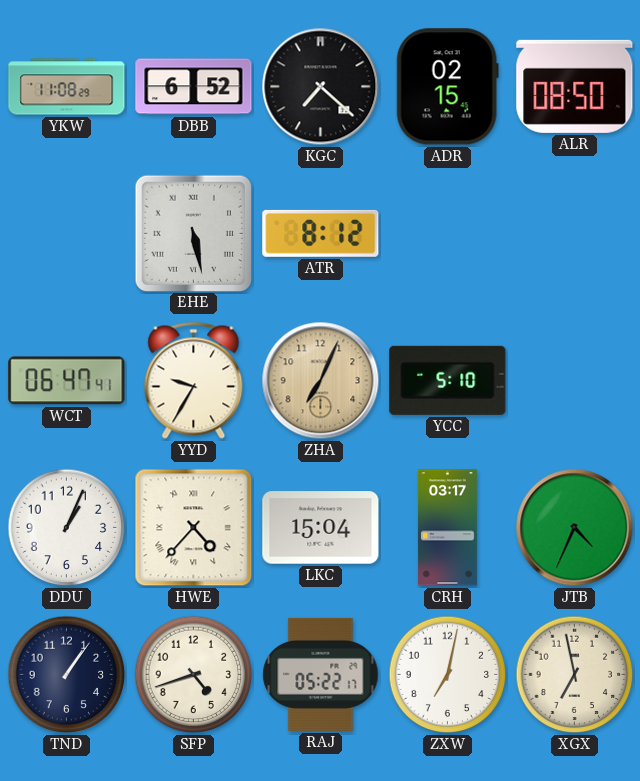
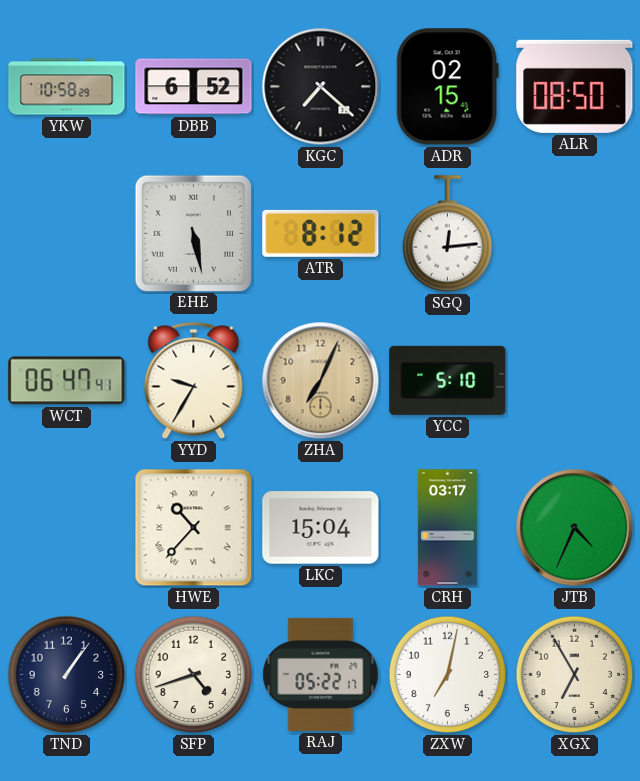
YKW: 11:08 -> 10:58 (67, 87)
SGQ: none -> 12:14 (448, 234)
DDU: 1:04 -> none (67, 528)
HWE: 4:37 -> 10:37 (194, 528)
XGX: 6:58 -> 6:55 (575, 675)
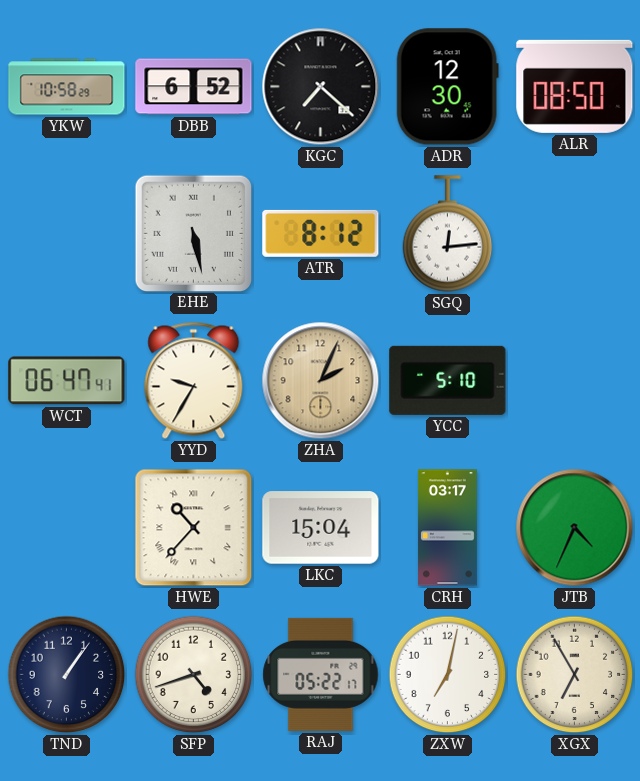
ADR: 02:15 -> 12:30 (447, 87)
ZHA: 7:04 -> 2:04 (321, 381)
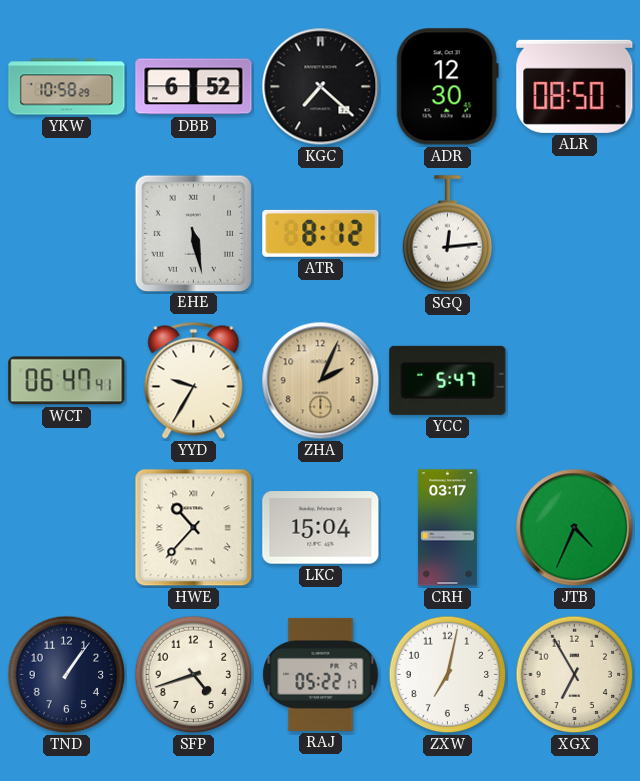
YCC: 5:10 -> 5:47 (448, 380)
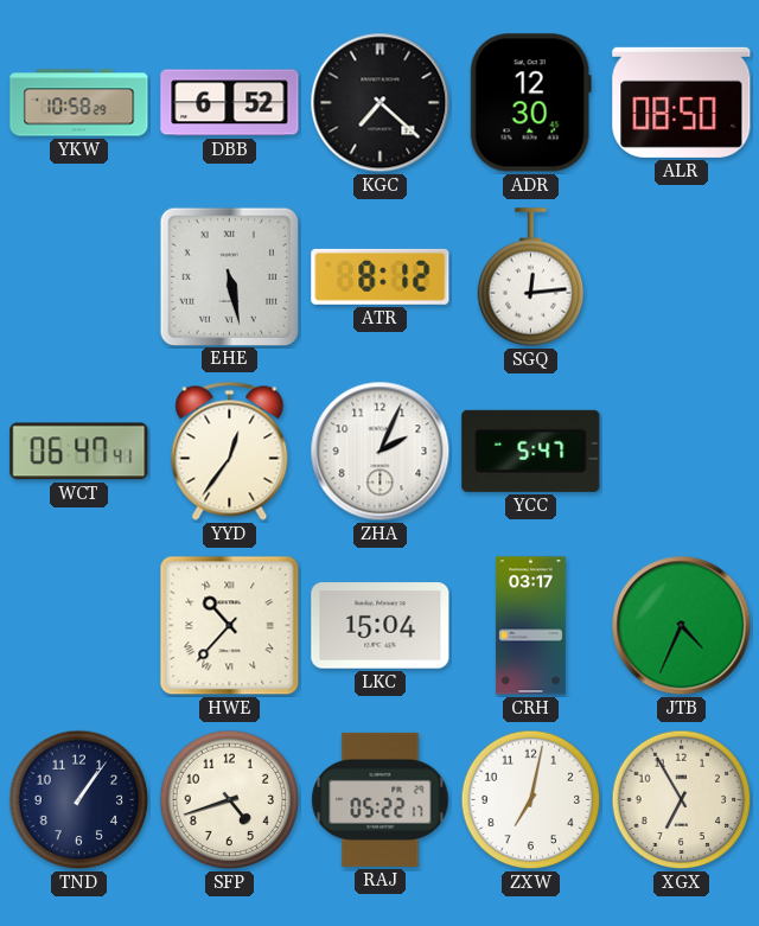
YYD: 9:35 -> 12:36 (230, 451)
ZHA dial: champagne -> white (381, 452)
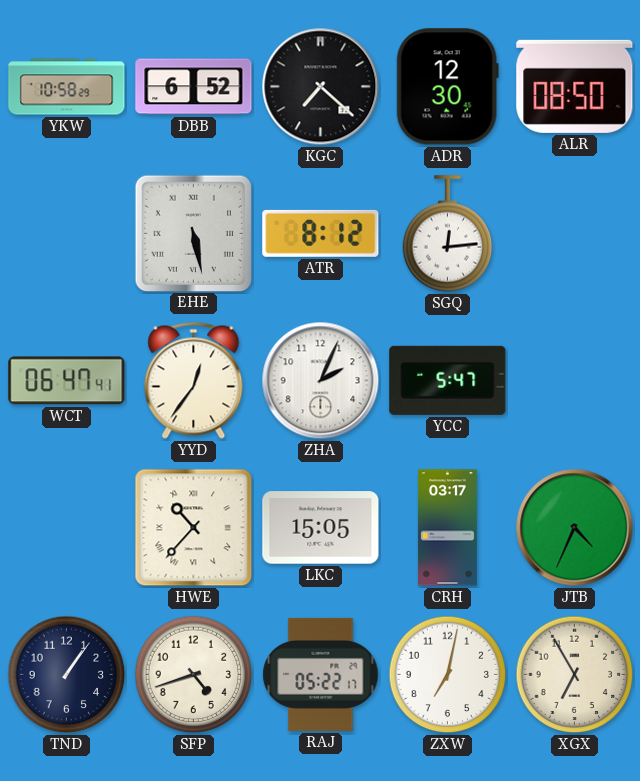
LKC: 15:04 -> 15:05 (321, 528)
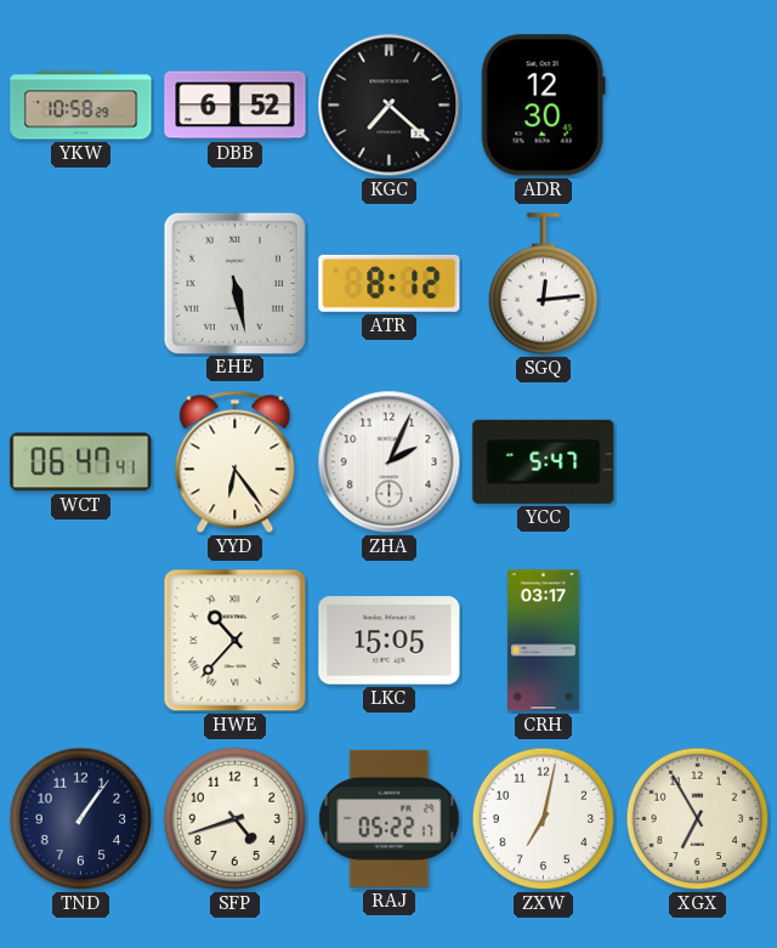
ALR: 08:50 -> none (575, 86)
YYD: 12:36 -> 6:24 (236, 461)
JTB: 4:34 -> none (575, 528)
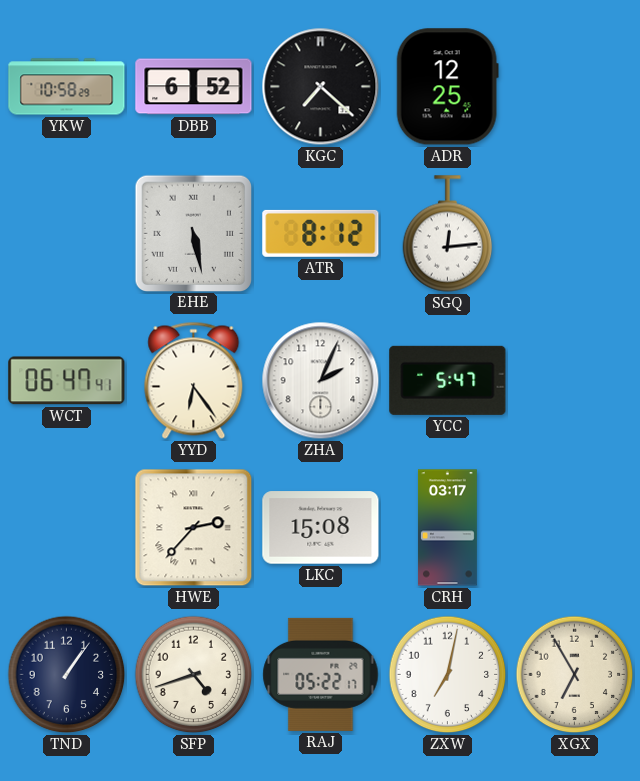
ADR: 12:30 -> 12:25 (447, 87)
HWE: 10:37 -> 2:37 (194, 528)
LKC: 15:05 -> 15:08 (321, 528)
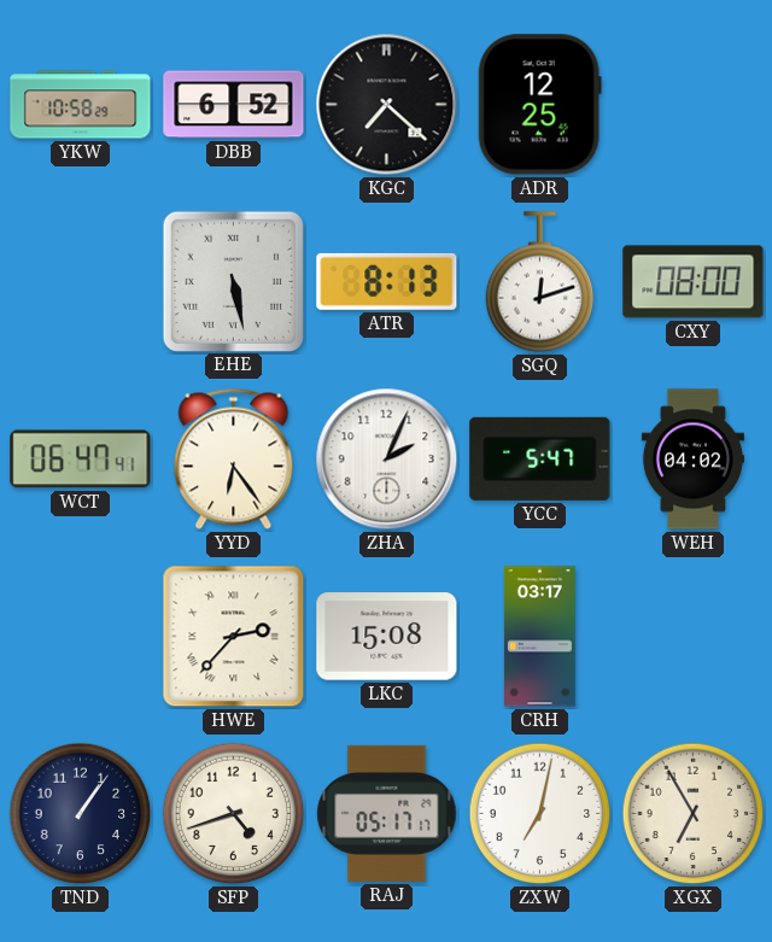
ATR: 8:12 -> 8:13 (387, 281)
SGQ: 12:14 -> 12:12 (540, 282)
CXY: none -> 08:00 (694, 282)
WEH: none -> 04:02 (692, 460)
RAJ: 05:22 -> 05:17 (387, 813)
